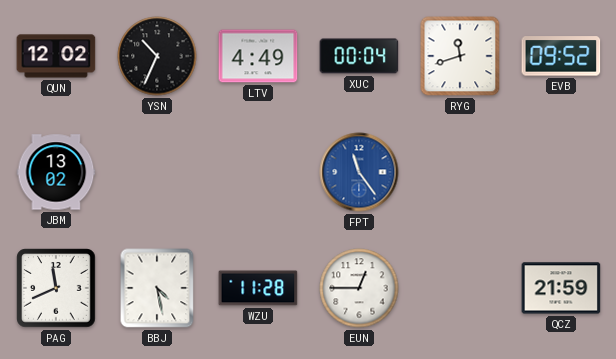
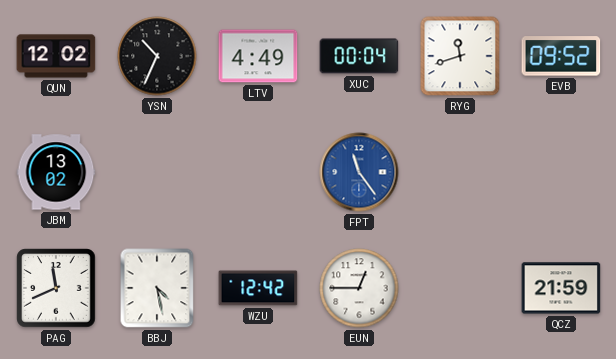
WZU: 11:28 -> 12:42 (258, 288)
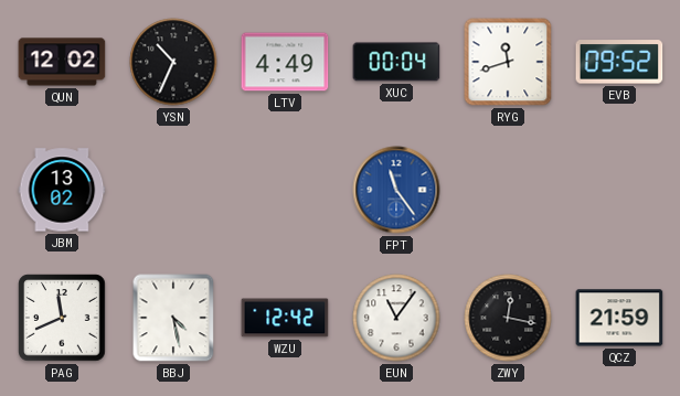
EUN: 12:45 -> 11:06 (396, 318)
ZWY: none -> 12:17 (508, 318)
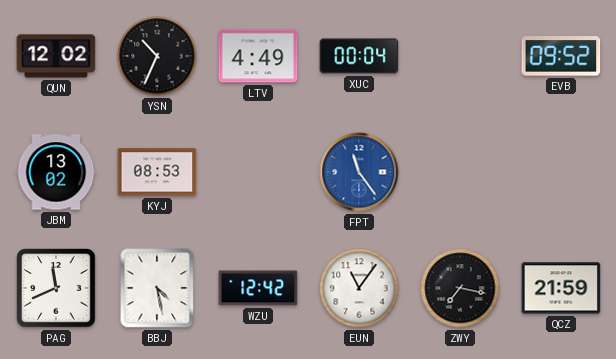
RYG: 11:42 -> none (508, 62)
KYJ: none -> 08:53 (157, 172)
ZWY: 12:17 -> 7:17 (460, 288)
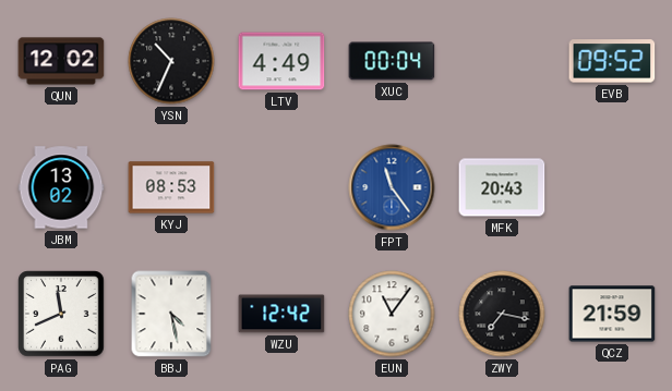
MFK: none -> 20:43 (502, 187)
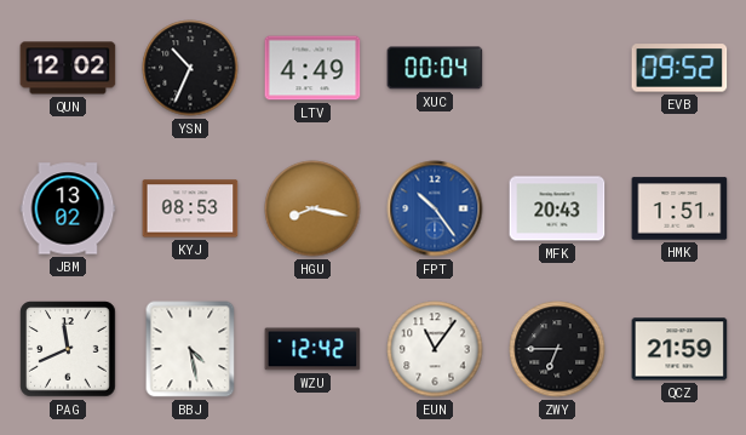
HGU: none -> 8:17 (312, 208)
FPT: 11:24 -> 10:24 (435, 208)
HMK: none -> 1:51 (679, 208)
ZWY: 7:17 -> 6:45 (557, 349)
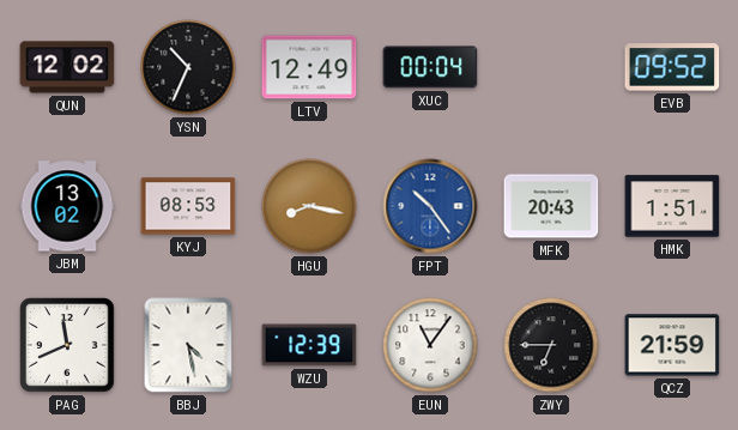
LTV: 4:49 -> 12:49 (309, 67)
WZU: 12:42 -> 12:39 (309, 345)
